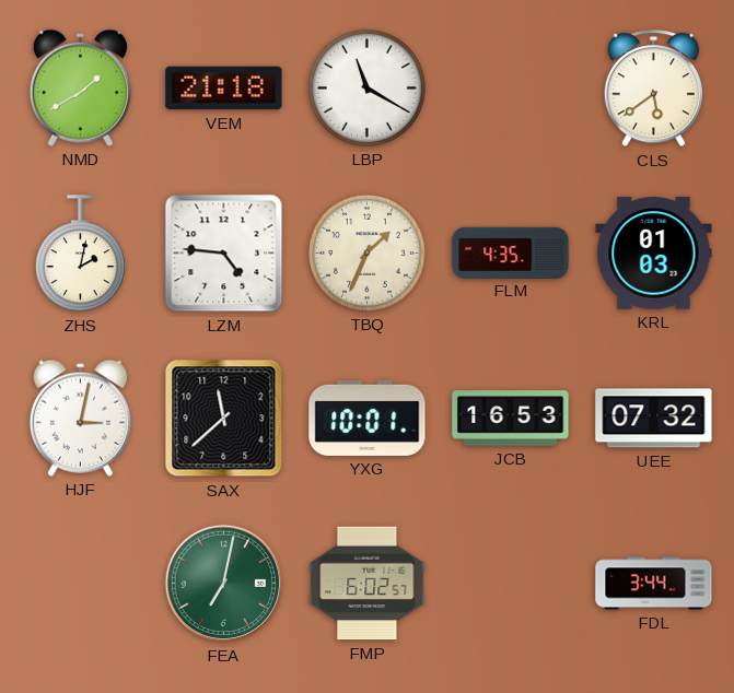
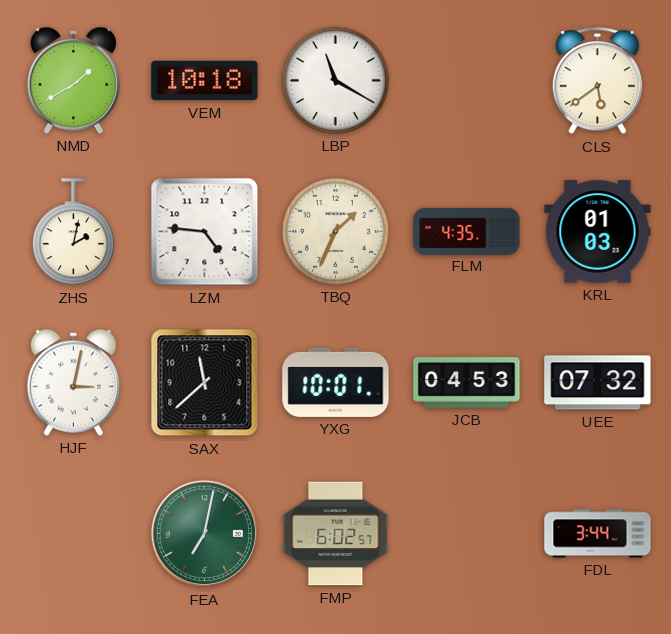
VEM: 21:18 -> 10:18 (205, 81)
JCB: 16:53 -> 04:53 (467, 383)
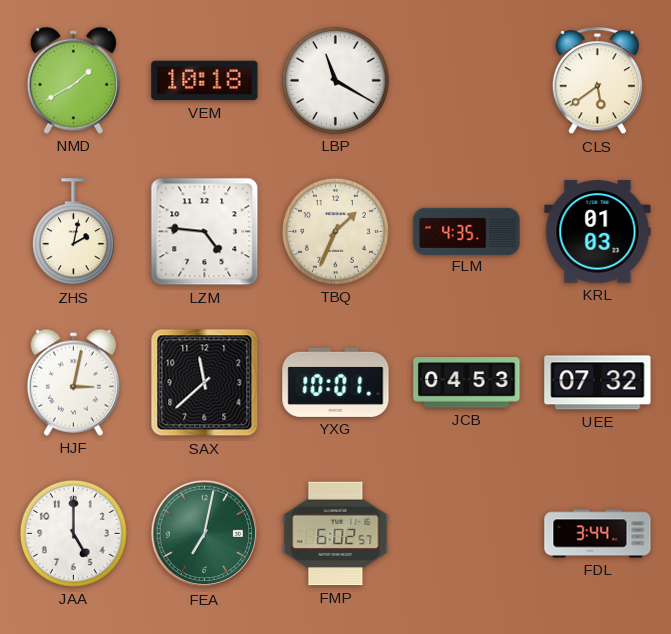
JAA: none -> 5:00 (73, 533)
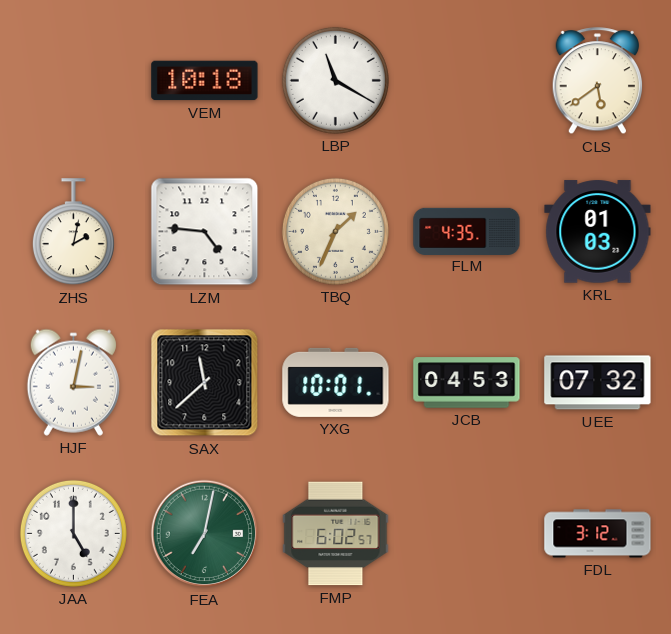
NMD: 1:40 -> none (73, 80)
FDL: 3:44 -> 3:12 (598, 534)
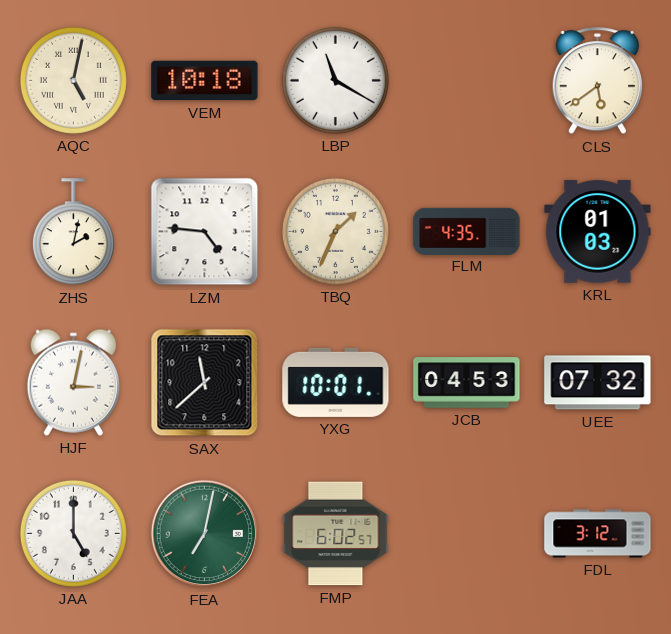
AQC: none -> 5:02 (73, 80)
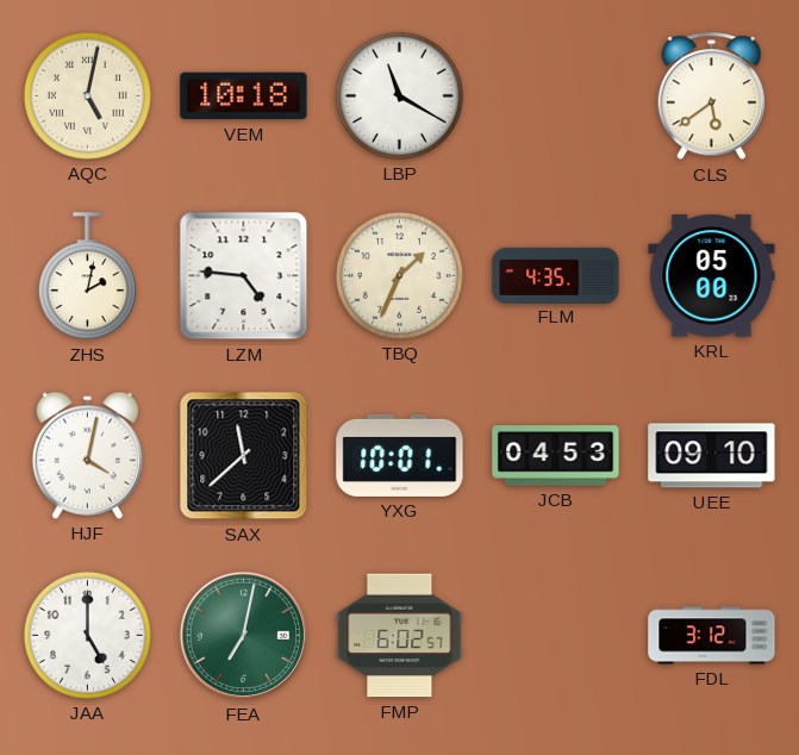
KRL: 01:03 -> 05:00 (712, 276)
HJF: 3:02 -> 4:02 (87, 455)
UEE: 07:32 -> 09:10 (712, 456)
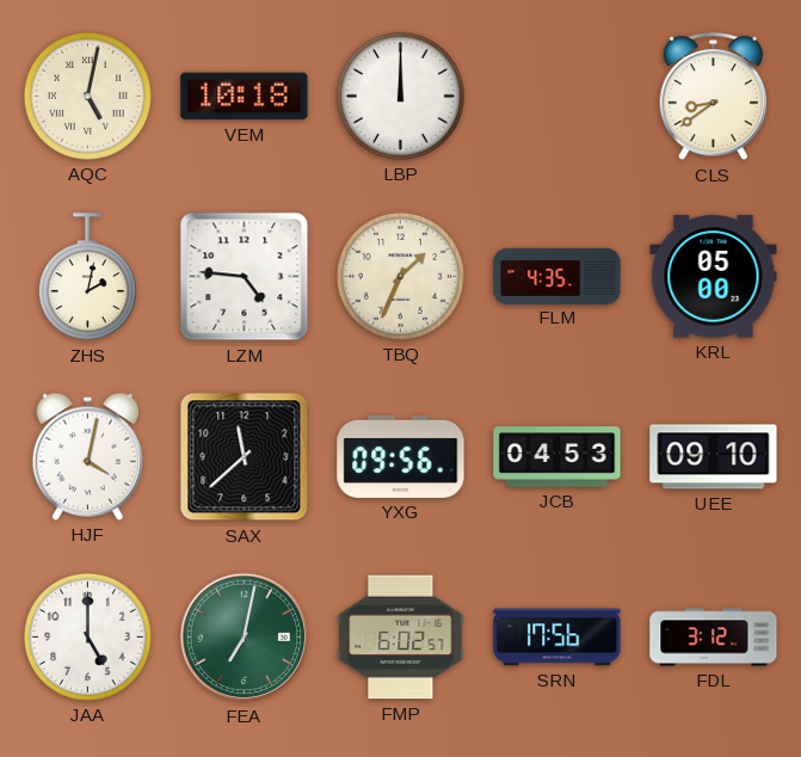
LBP: 11:20 -> 12:00 (400, 96)
CLS: 5:39 -> 8:39 (713, 97)
YXG: 10:01 -> 09:56 (401, 456)
SRN: none -> 17:56 (557, 638)
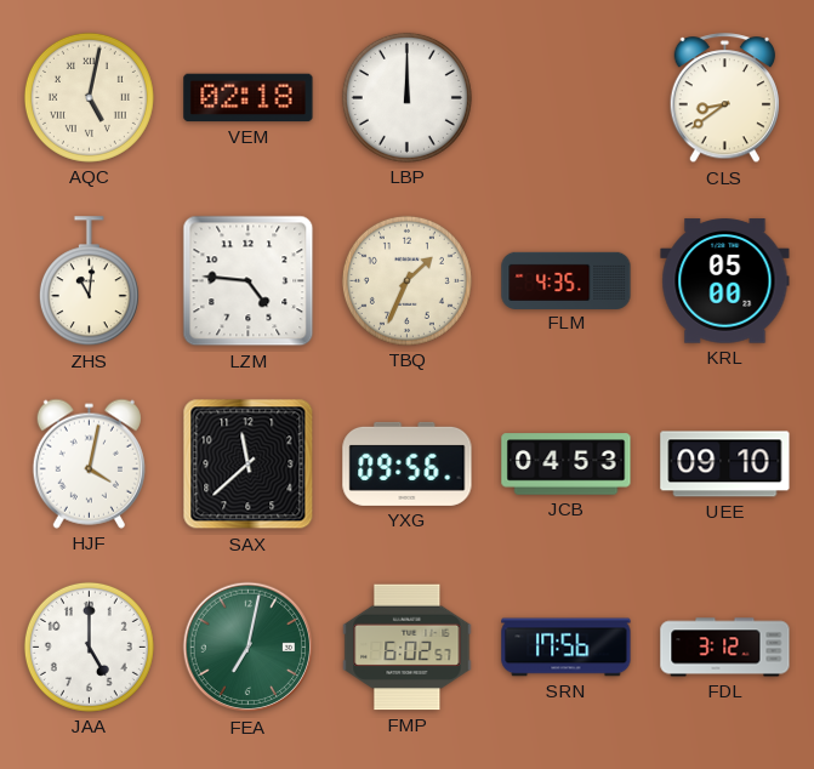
VEM: 10:18 -> 02:18 (249, 98)
ZHS: 2:02 -> 11:01 (89, 281)
